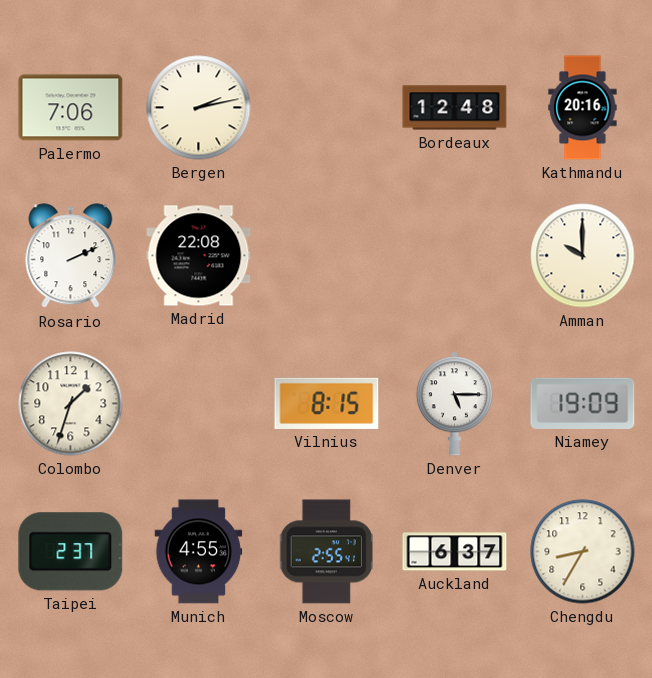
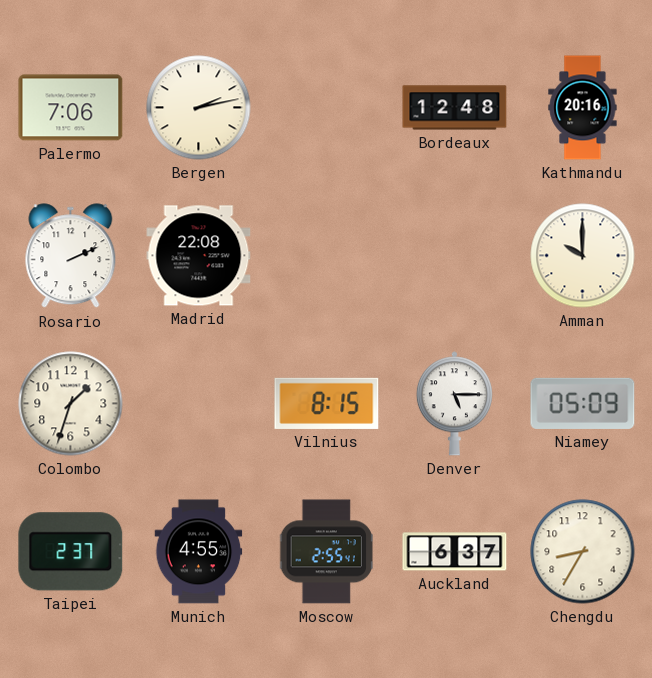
Niamey: 19:09 -> 05:09 (583, 403)
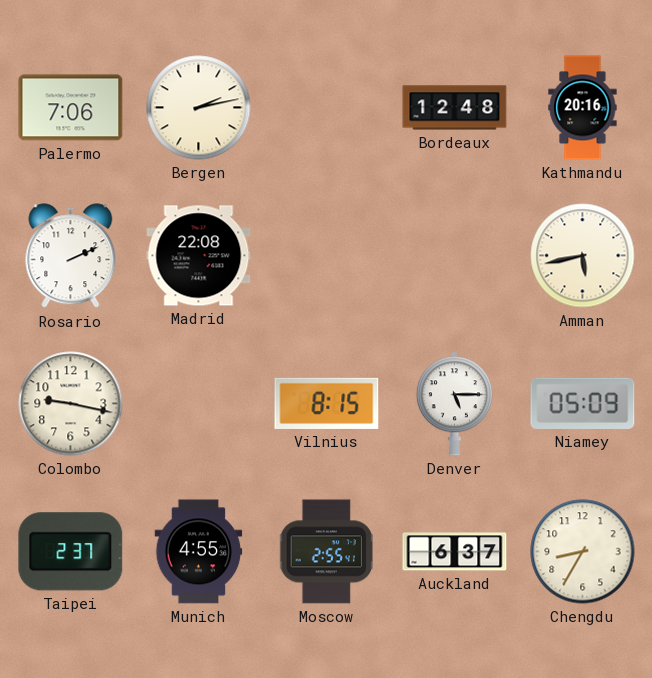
Amman: 10:00 -> 5:43 (583, 256)
Colombo: 1:33 -> 9:17 (71, 404)
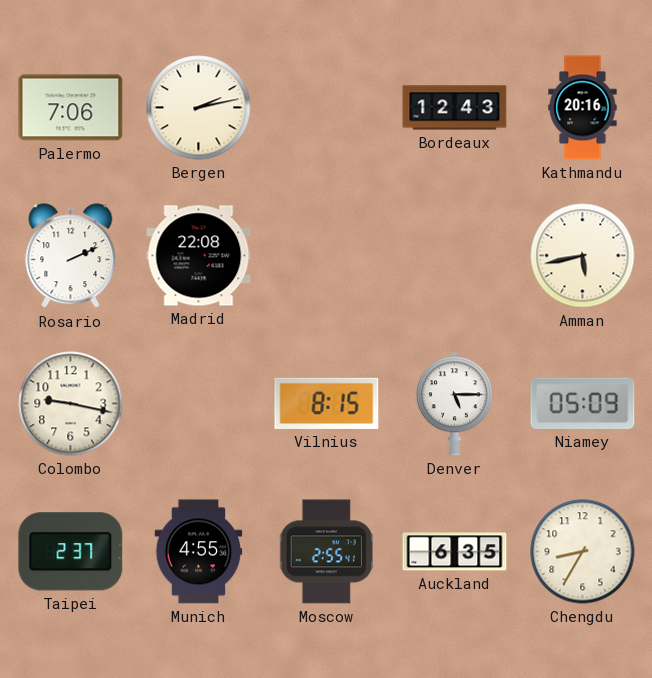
Bordeaux: 12:48 -> 12:43 (455, 108)
Auckland: 6:37 -> 6:35 (455, 552)
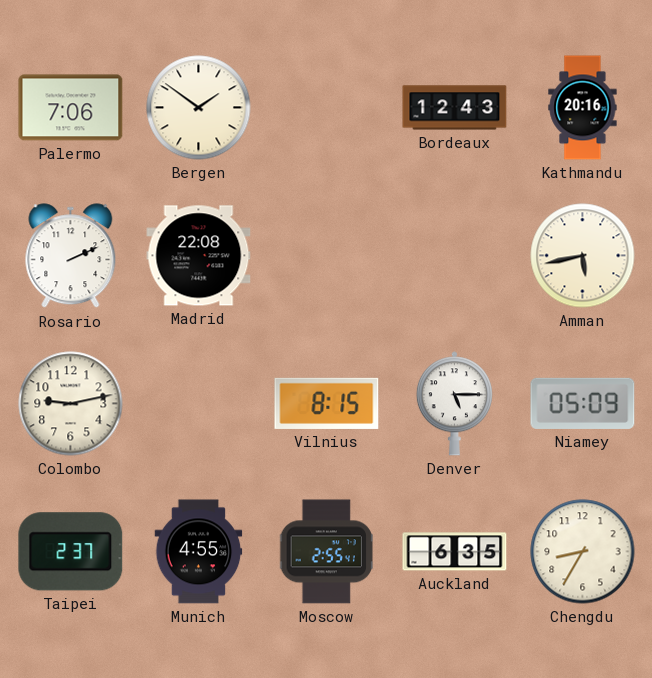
Bergen: 2:13 -> 1:51 (199, 108)
Colombo: 9:17 -> 9:13 (71, 404)
